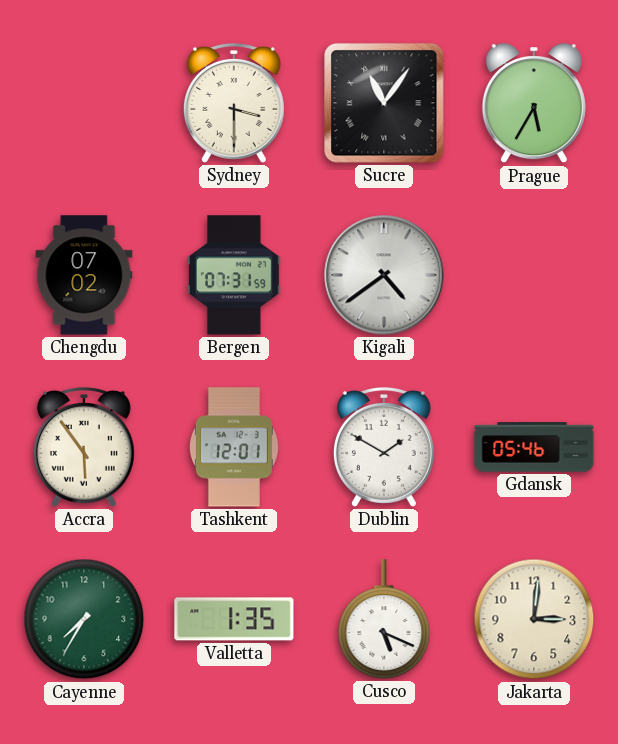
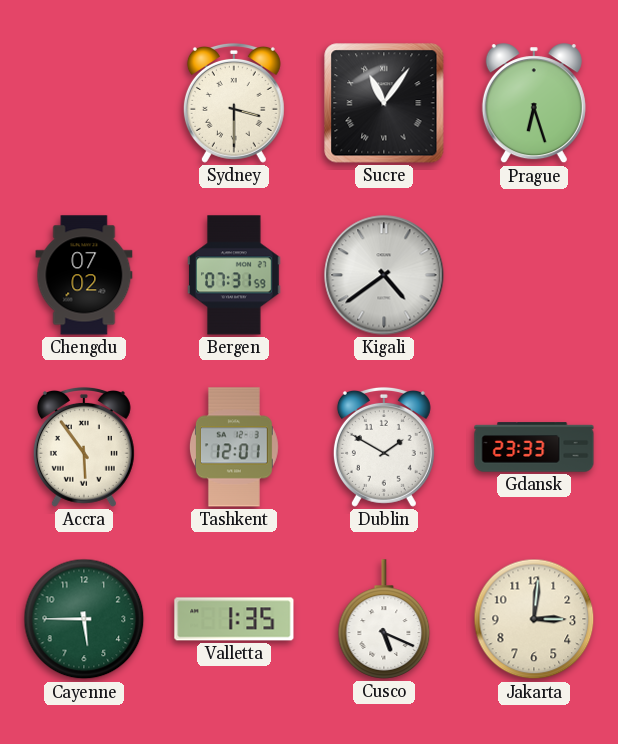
Prague: 5:35 -> 6:27 (534, 104)
Gdansk: 05:46 -> 23:33 (534, 447)
Cayenne: 7:35 -> 5:45 (84, 619)
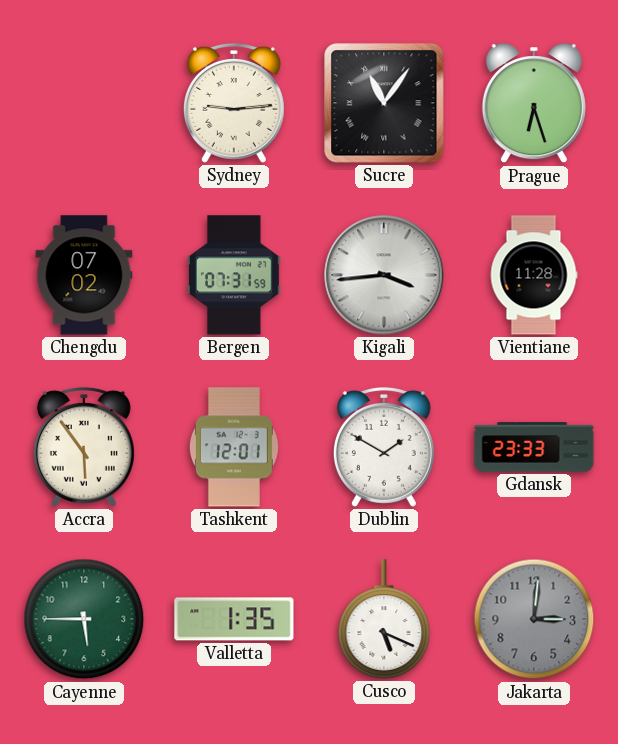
Sydney: 3:30 -> 9:14 (234, 103)
Kigali: 4:39 -> 3:44 (384, 275)
Vientiane: none -> 11:28 (534, 275)
Jakarta dial: cream -> grey (534, 619)
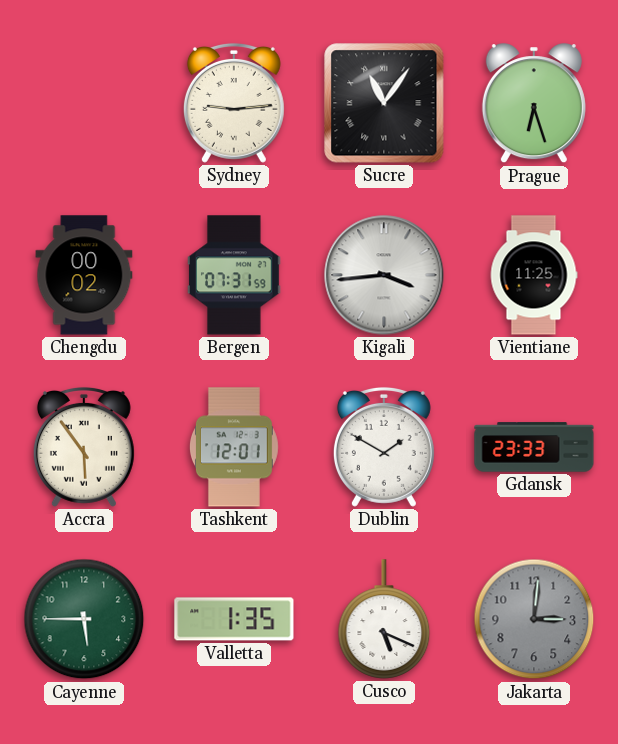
Chengdu: 07:02 -> 00:02 (84, 275)
Vientiane: 11:28 -> 11:25 (534, 275)
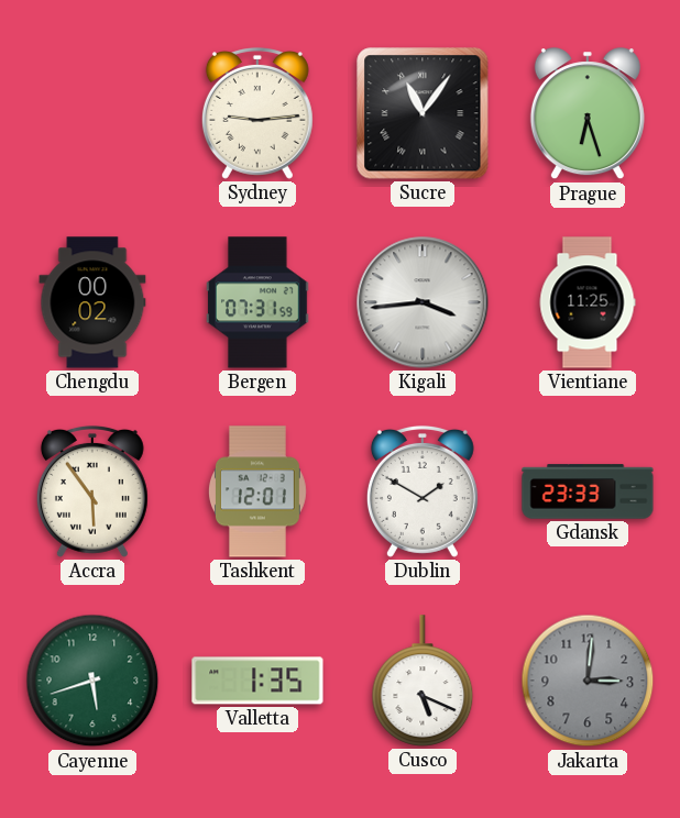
Cayenne: 5:45 -> 5:42 (92, 681)
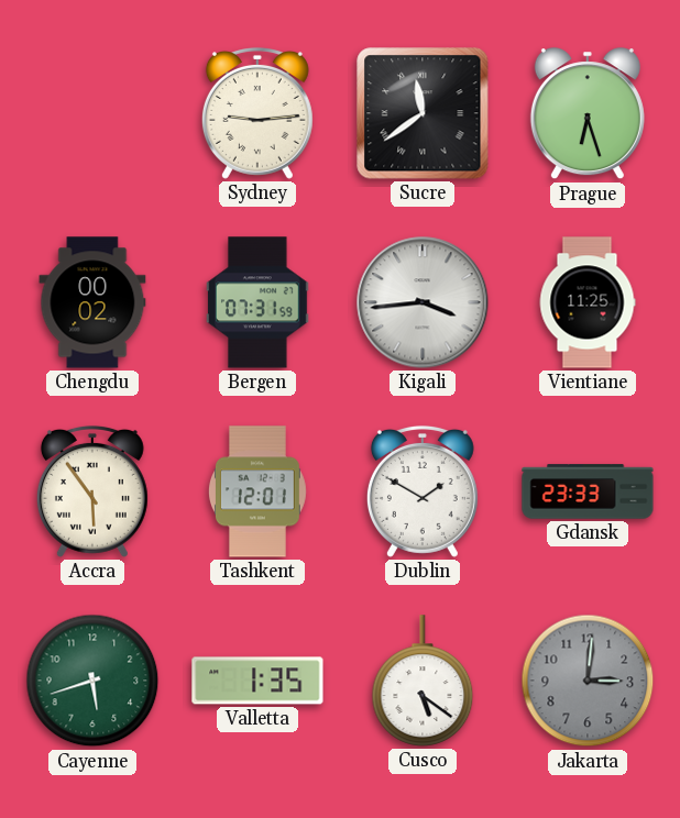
Sucre: 11:06 -> 11:39 (423, 113)
Cusco: 5:19 -> 5:21 (423, 681)
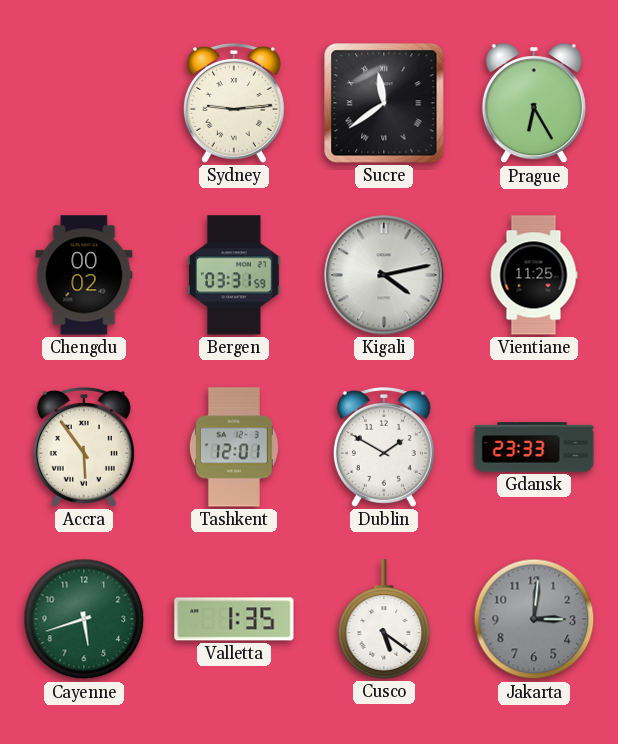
Prague: 6:27 -> 6:25 (534, 104)
Bergen: 07:31 -> 03:31 (234, 275)
Kigali: 3:44 -> 4:13 (384, 275)
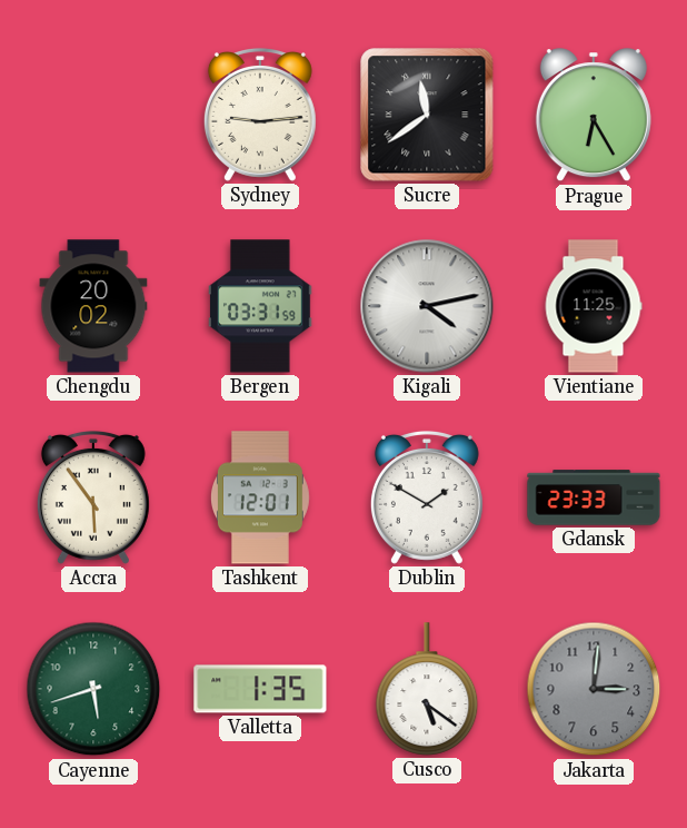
Chengdu: 00:02 -> 20:02 (93, 306)
